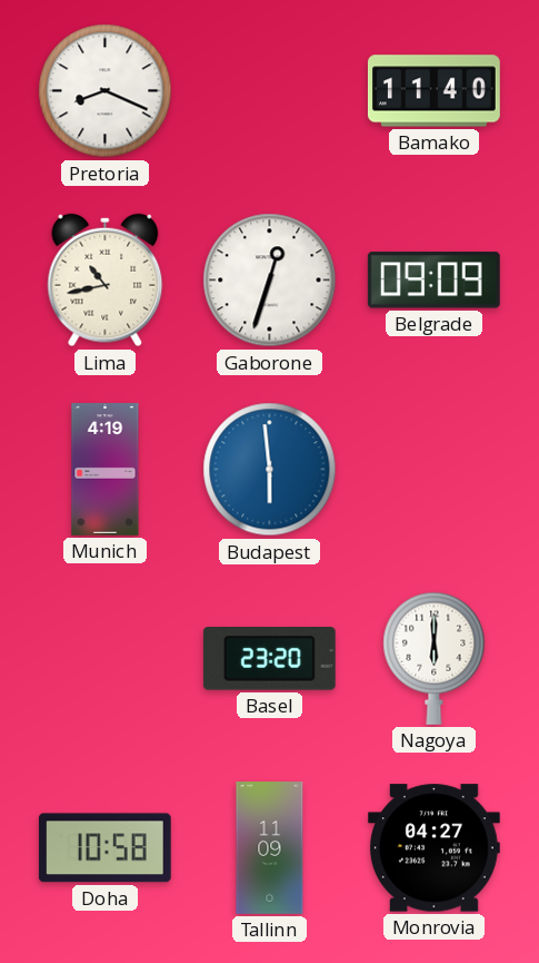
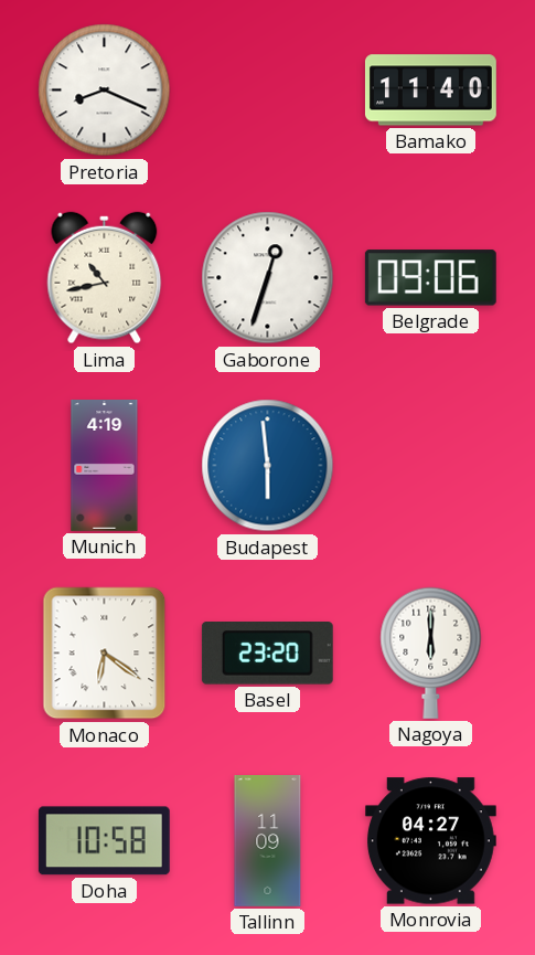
Belgrade: 09:09 -> 09:06 (430, 278)
Monaco: none -> 6:21 (105, 654)
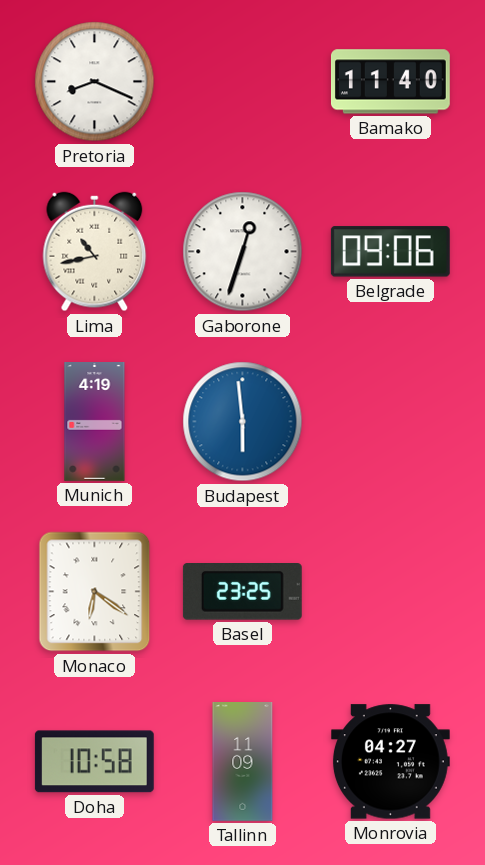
Basel: 23:20 -> 23:25 (242, 592)
Nagoya: 6:00 -> none (431, 652)
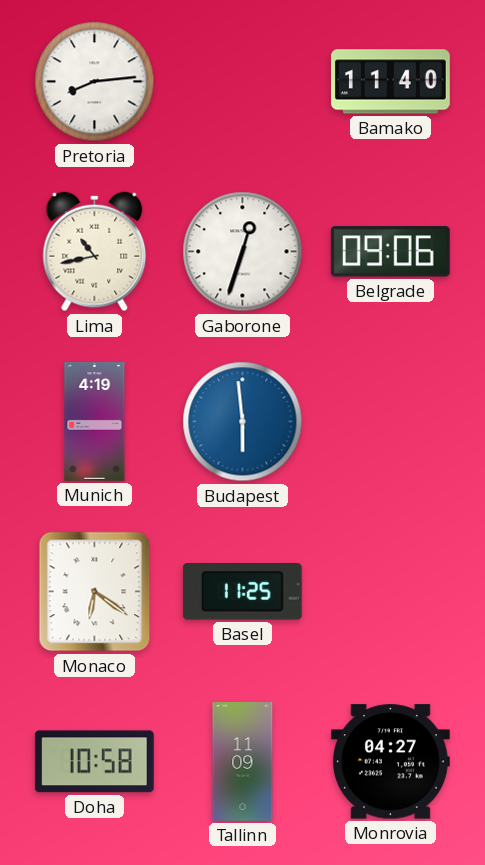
Pretoria: 8:19 -> 8:14 (95, 82)
Basel: 23:25 -> 11:25 (242, 592)
